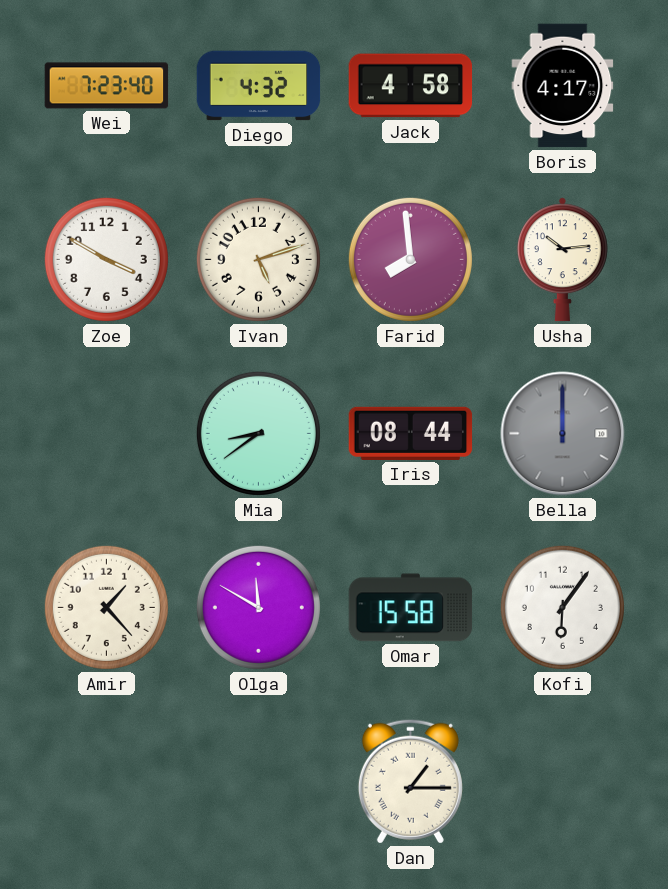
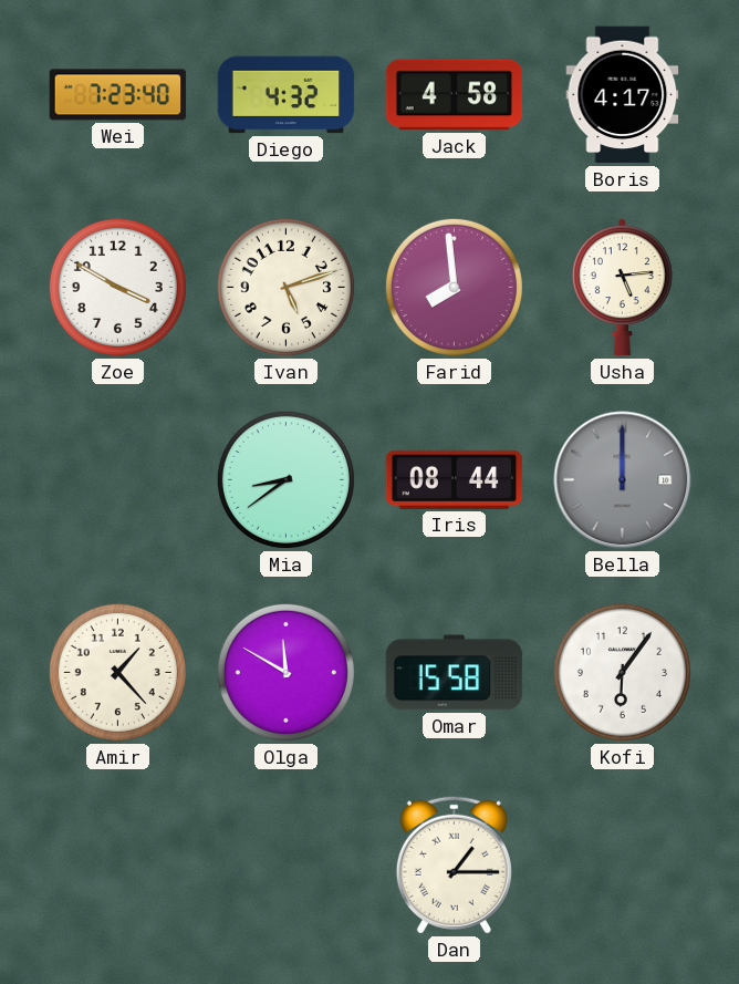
Usha: 10:14 -> 5:14 (622, 288)
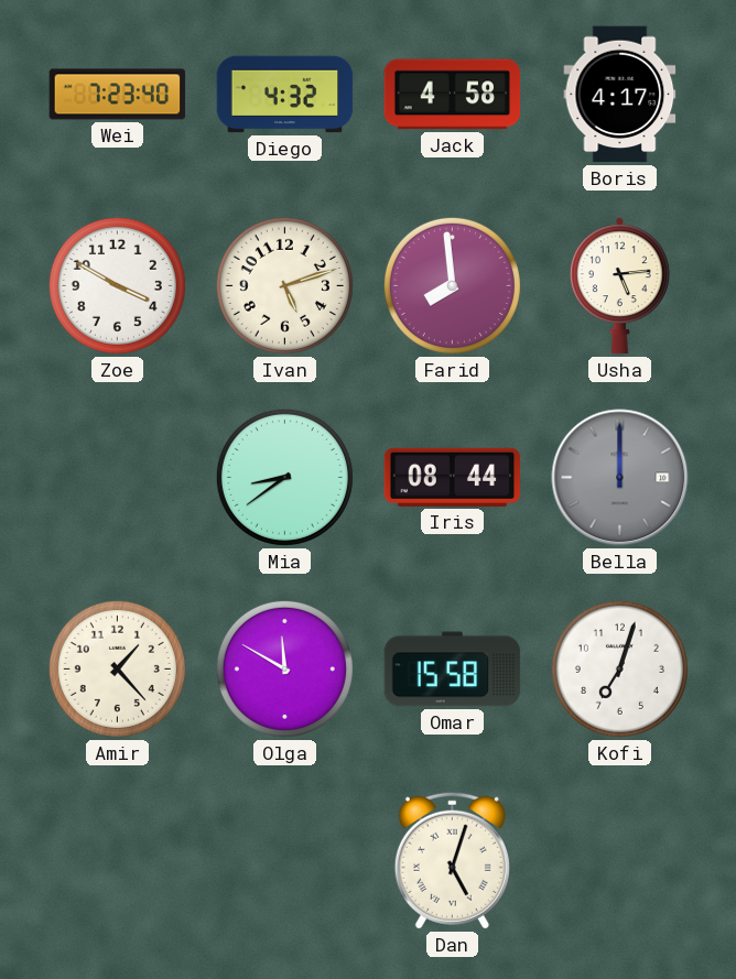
Kofi: 6:06 -> 7:03 (619, 668)
Dan: 1:15 -> 5:03 (452, 860)
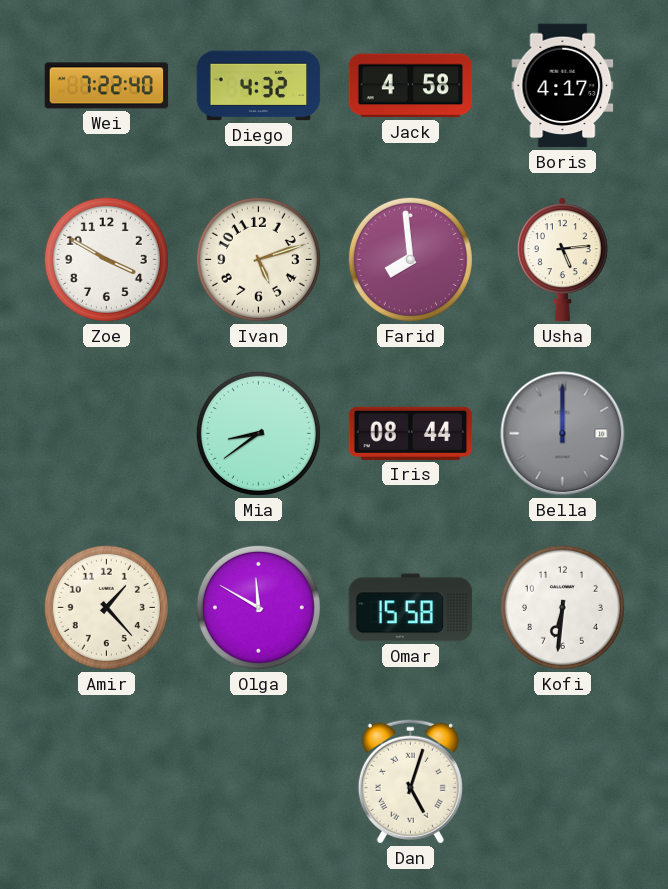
Wei: 7:23 -> 7:22 (107, 86)
Kofi: 7:03 -> 6:31 (562, 607)
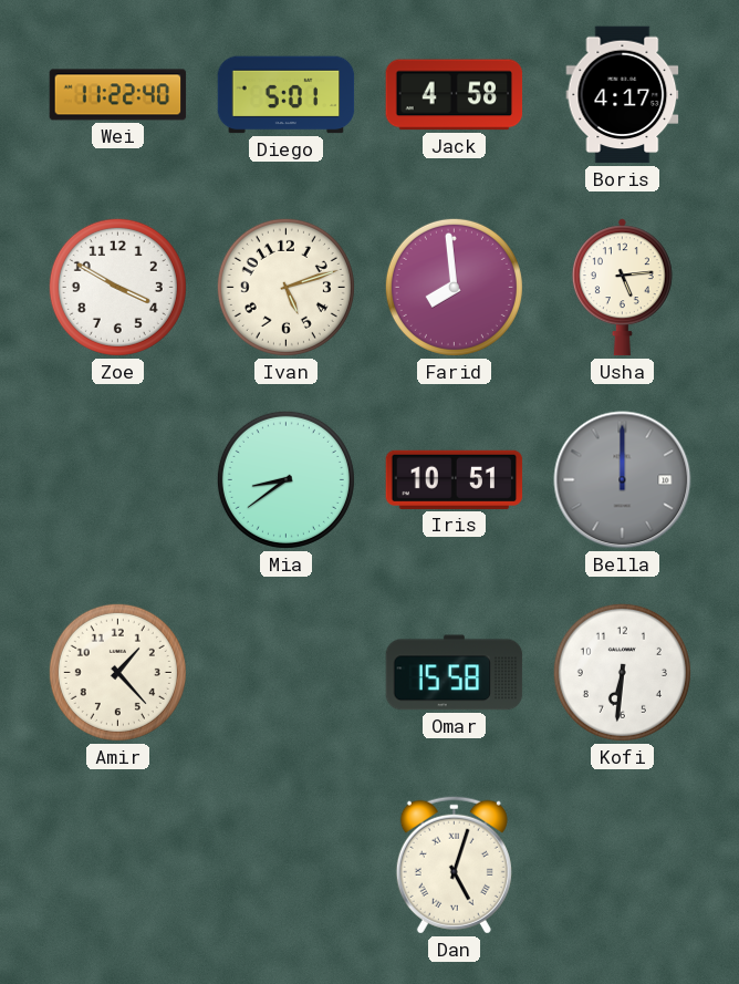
Wei: 7:22 -> 11:22 (118, 95)
Diego: 4:32 -> 5:01 (287, 95)
Iris: 08:44 -> 10:51 (455, 479)
Olga: 11:50 -> none (258, 607)
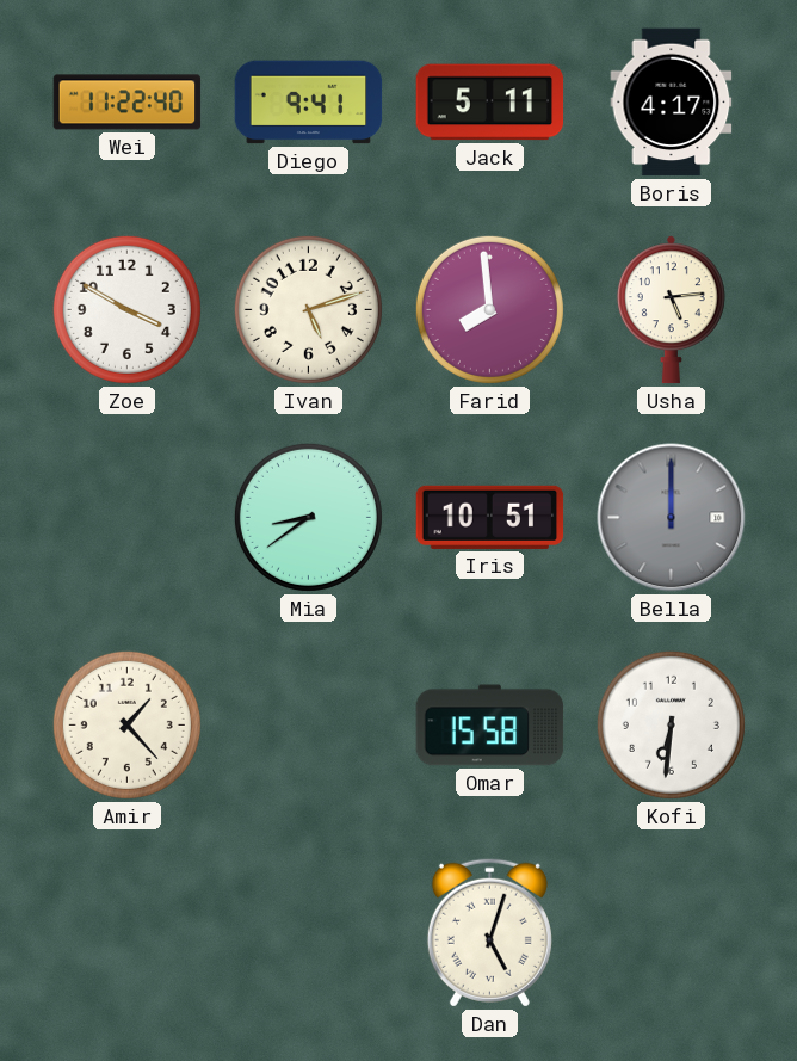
Diego: 5:01 -> 9:41 (309, 103)
Jack: 4:58 -> 5:11 (490, 103)
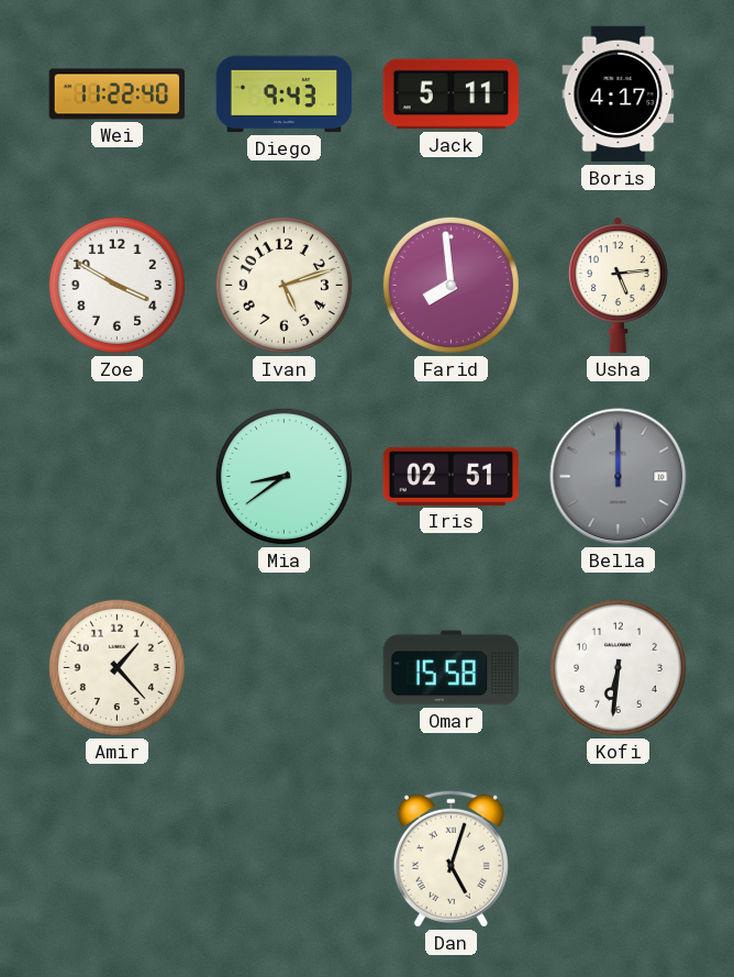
Diego: 9:41 -> 9:43 (285, 95)
Iris: 10:51 -> 02:51 (452, 476)
